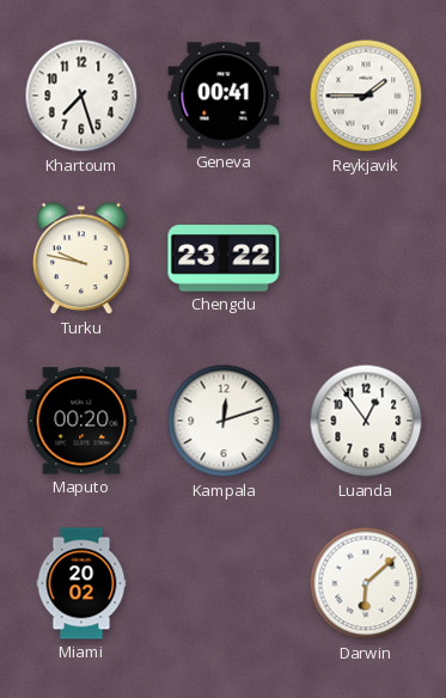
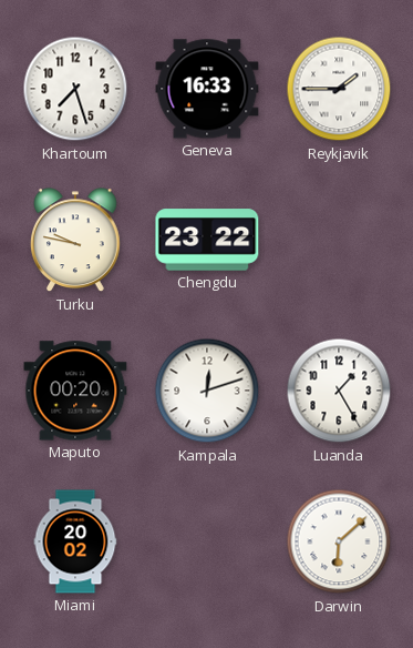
Geneva: 00:41 -> 16:33 (207, 89)
Luanda: 12:54 -> 1:25 (339, 391)
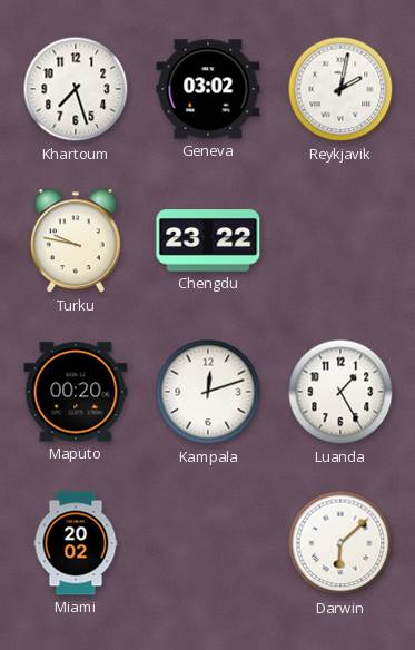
Geneva: 16:33 -> 03:02 (208, 89)
Reykjavik: 1:45 -> 2:02 (340, 89)
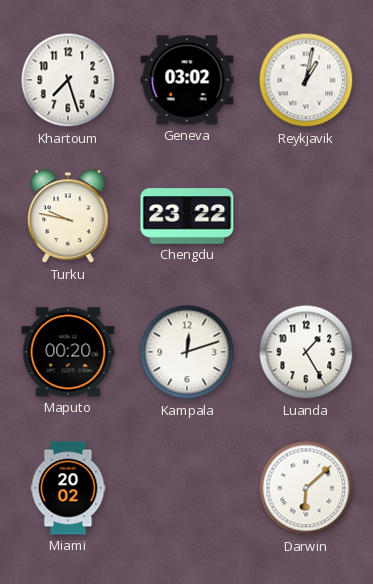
Reykjavik: 2:02 -> 1:02 (306, 80)
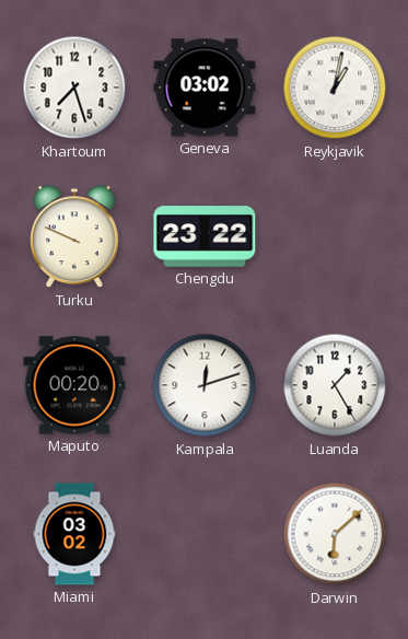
Turku: 9:47 -> 9:49 (75, 237)
Miami: 20:02 -> 03:02 (74, 534)
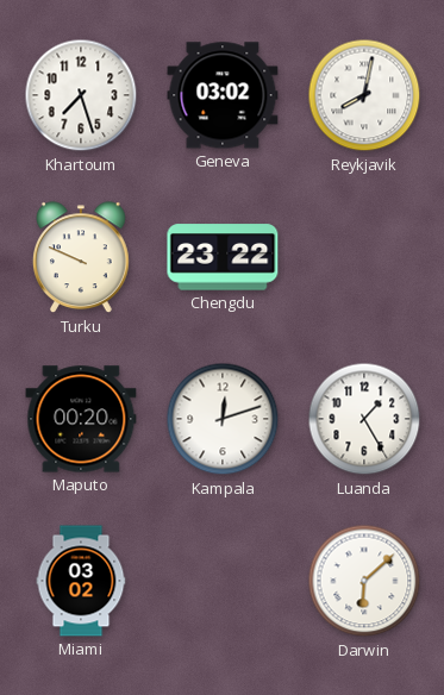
Reykjavik: 1:02 -> 8:02 (364, 95)
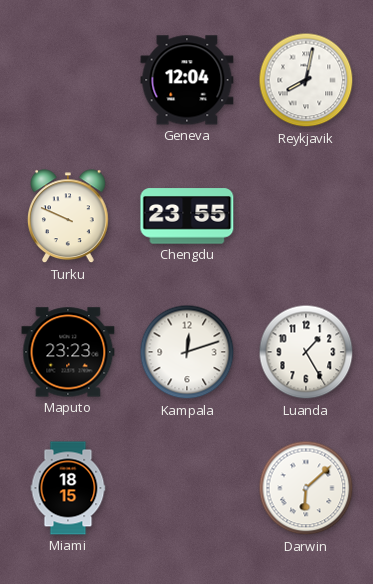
Khartoum: 7:27 -> none (81, 95)
Geneva: 03:02 -> 12:04 (187, 80)
Chengdu: 23:22 -> 23:55 (187, 216)
Maputo: 00:20 -> 23:23 (68, 352)
Miami: 03:02 -> 18:15 (68, 488)
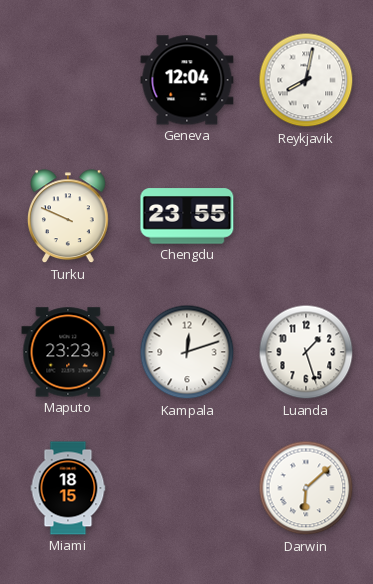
Luanda: 1:25 -> 1:27 (306, 352)
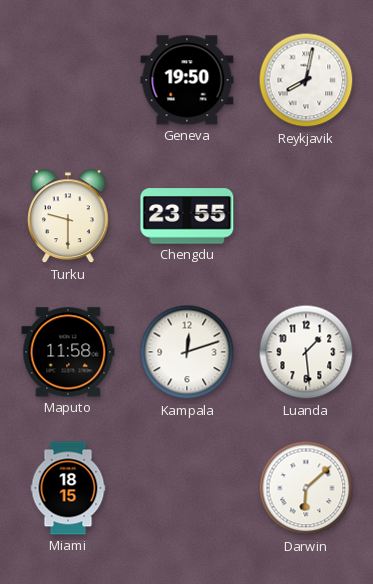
Geneva: 12:04 -> 19:50 (187, 80)
Turku: 9:49 -> 9:30 (69, 217)
Maputo: 23:23 -> 11:58 (68, 352)
Luanda: 1:27 -> 1:29 (306, 352)
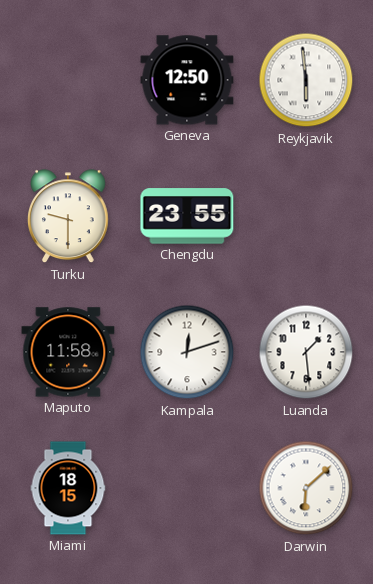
Geneva: 19:50 -> 12:50 (187, 80)
Reykjavik: 8:02 -> 5:59 (306, 80)
